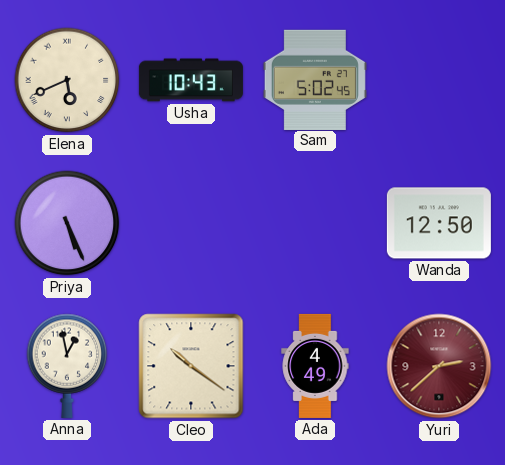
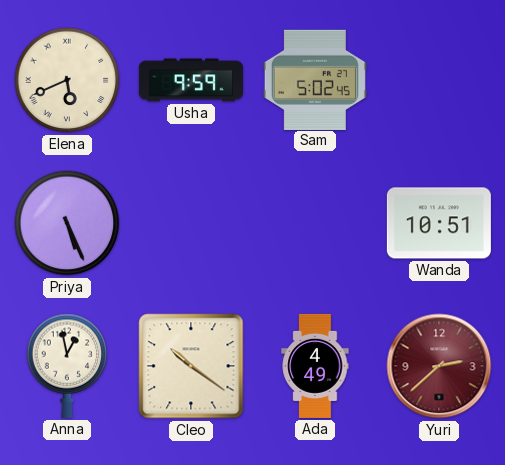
Usha: 10:43 -> 9:59 (191, 80)
Wanda: 12:50 -> 10:51 (439, 223)
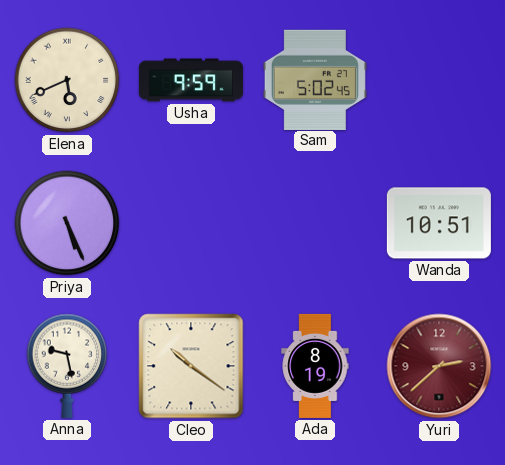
Anna: 12:58 -> 9:28 (67, 366)
Ada: 4:49 -> 8:19 (315, 366)
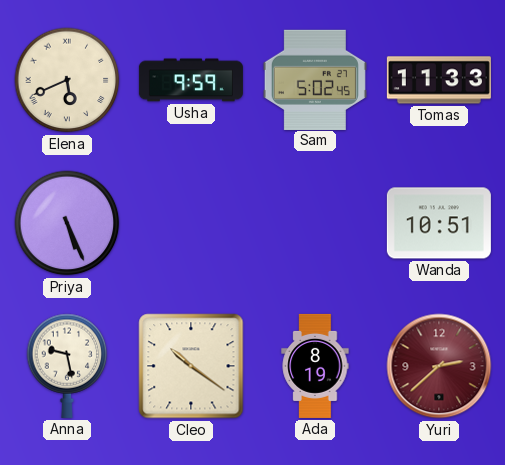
Tomas: none -> 11:33 (439, 80)
